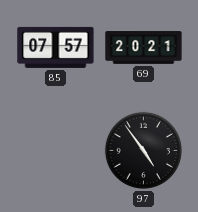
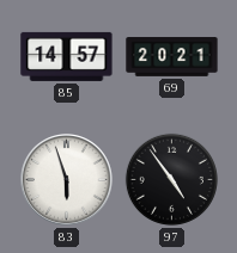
85: 07:57 -> 14:57 (67, 56)
83: none -> 5:57 (67, 180)
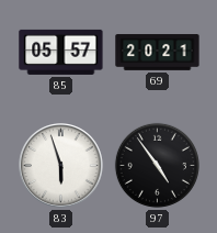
85: 14:57 -> 05:57 (61, 52)
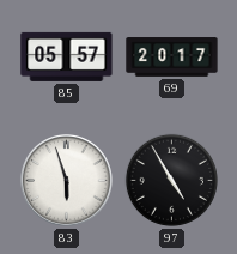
69: 20:21 -> 20:17 (172, 58)
97: 4:54 -> 4:55 (171, 180)
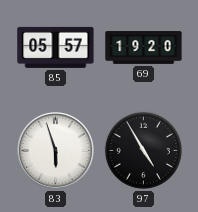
69: 20:17 -> 19:20 (144, 48)
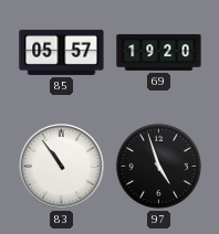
83: 5:57 -> 10:54 (62, 167)
97: 4:55 -> 4:57 (158, 166)
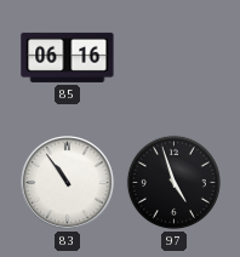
85: 05:57 -> 06:16 (68, 57)
69: 19:20 -> none (159, 53)
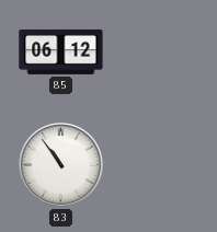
85: 06:16 -> 06:12 (61, 51)
97: 4:57 -> none (173, 182)
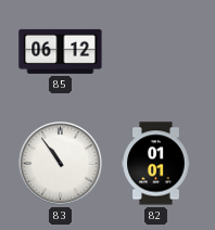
82: none -> 01:01 (156, 164)
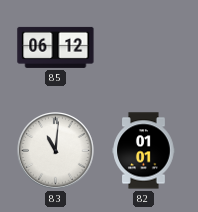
83: 10:54 -> 11:01 (56, 151)
